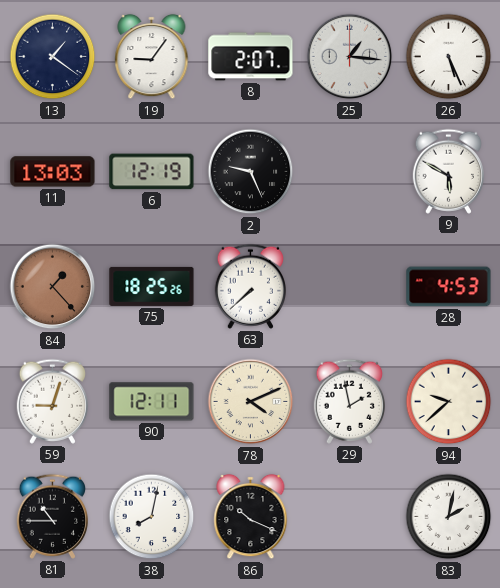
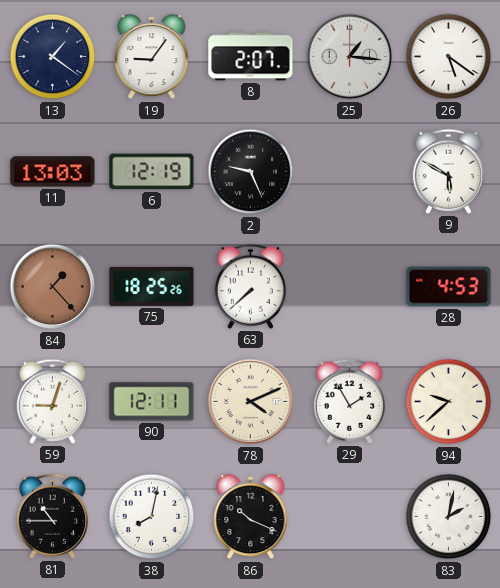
26: 5:26 -> 5:21 (449, 57)
29: 1:58 -> 1:55 (349, 401)
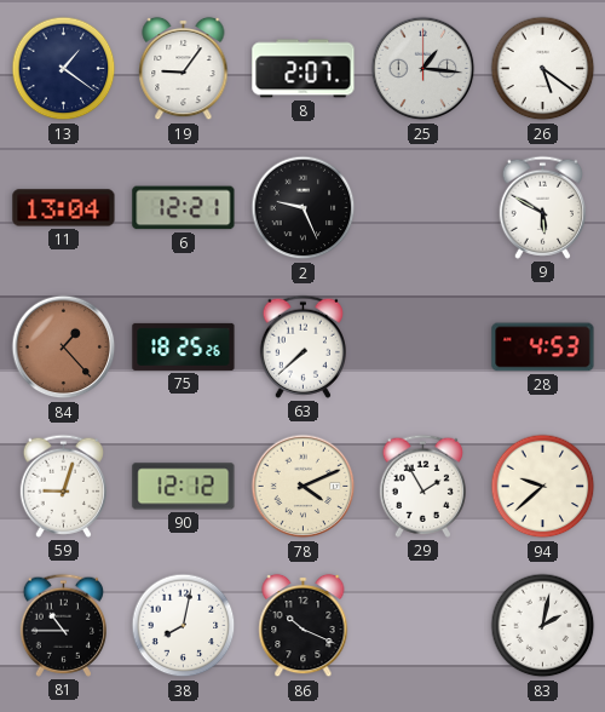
11: 13:03 -> 13:04 (64, 208)
6: 12:19 -> 12:21 (184, 208)
90: 12:11 -> 12:12 (184, 487)
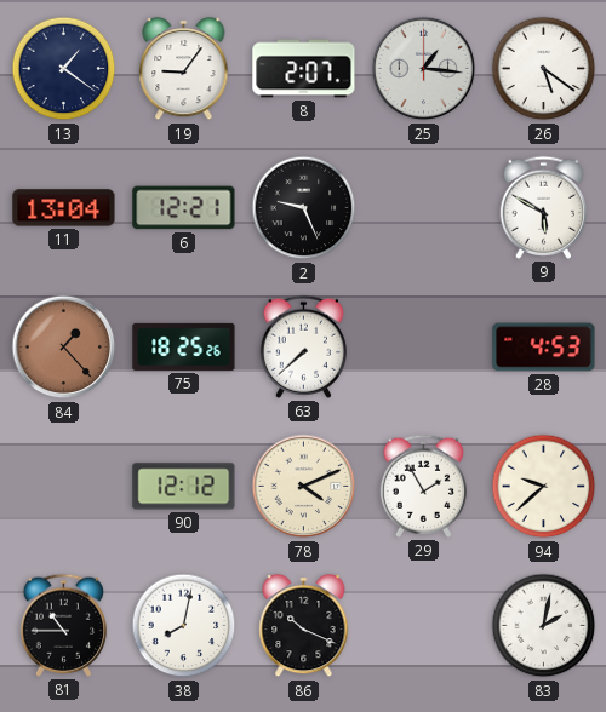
59: 9:03 -> none (63, 486)
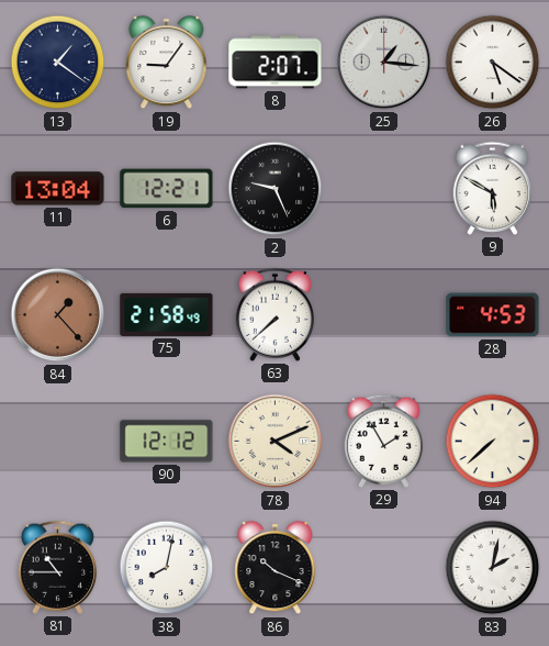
75: 18:25 -> 21:58 (167, 314)
94: 9:38 -> 7:38 (493, 442)
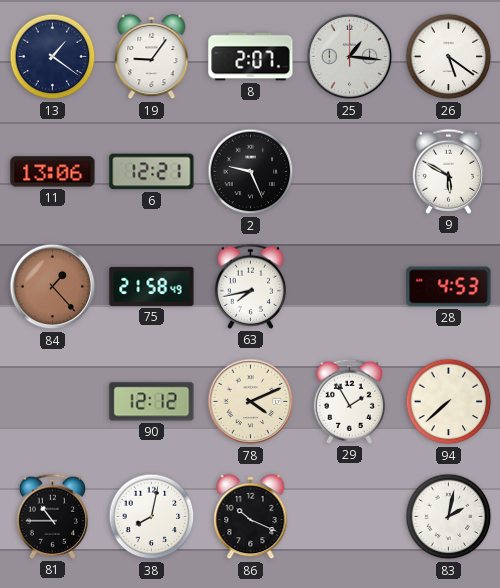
11: 13:04 -> 13:06 (53, 172)
63: 7:38 -> 7:43 (250, 286)
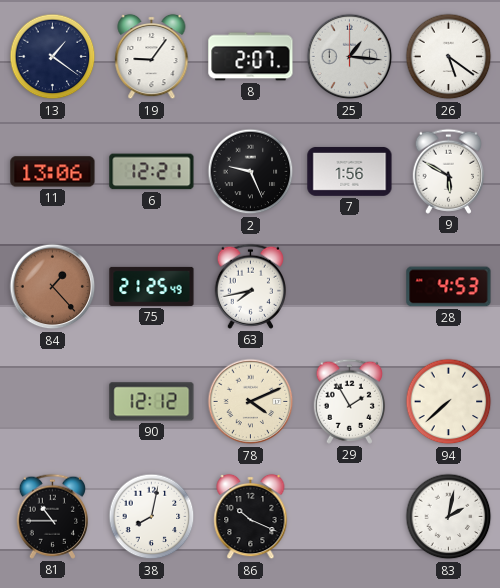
7: none -> 1:56 (350, 171)
75: 21:58 -> 21:25 (152, 286)
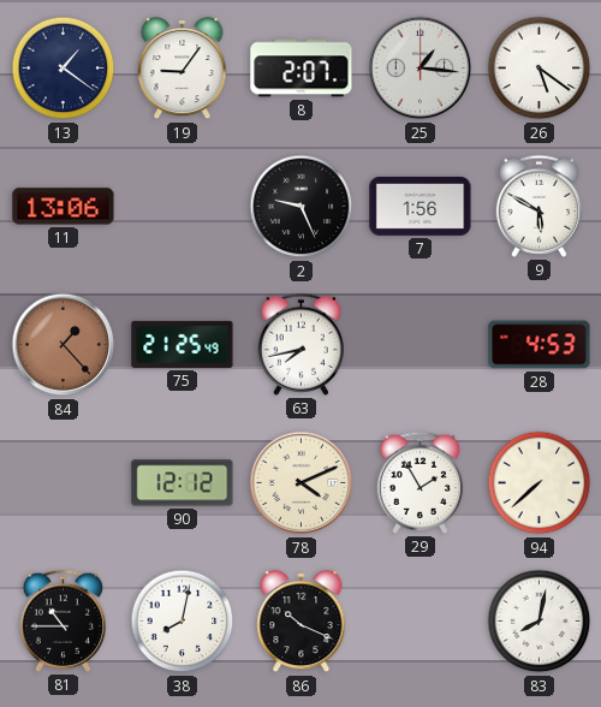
6: 12:21 -> none (152, 172)
83: 2:02 -> 8:02 (540, 622)
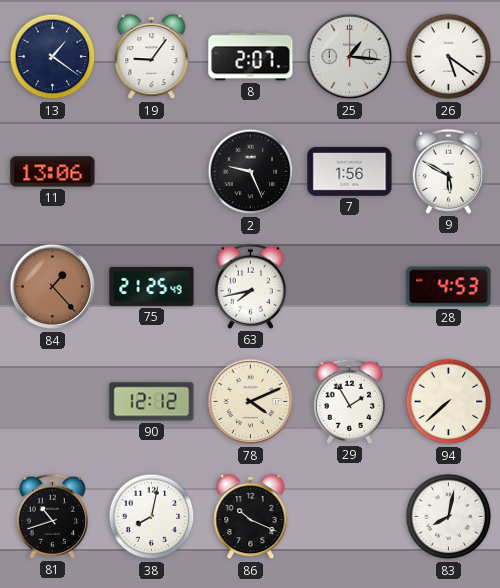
81: 10:45 -> 10:42 (52, 516)
